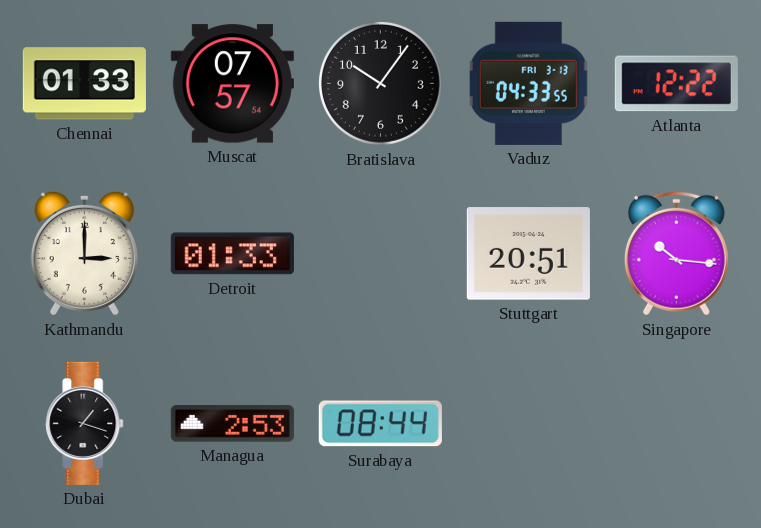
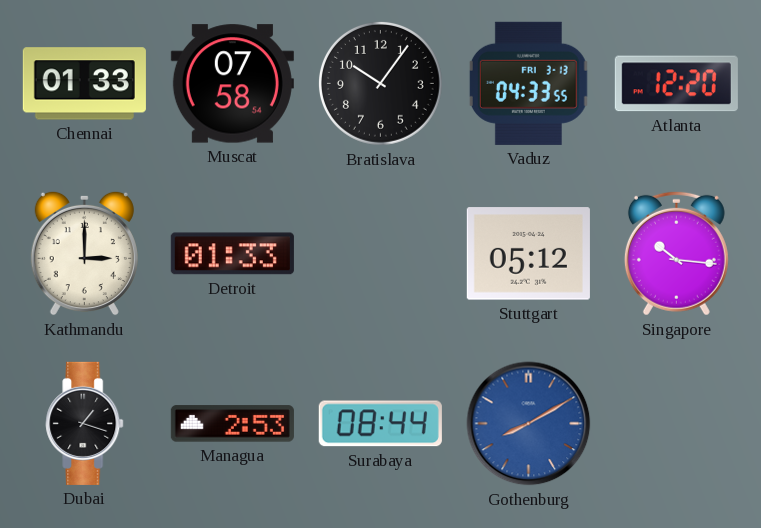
Muscat: 07:57 -> 07:58 (232, 84)
Atlanta: 12:22 -> 12:20 (676, 84)
Stuttgart: 20:51 -> 05:12 (528, 254)
Gothenburg: none -> 8:10 (529, 424)
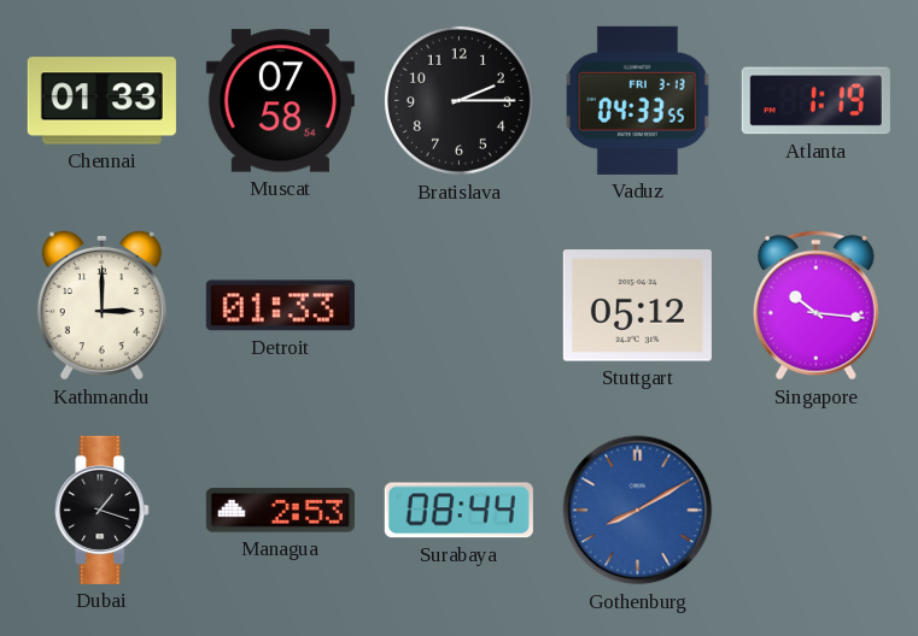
Bratislava: 10:06 -> 2:15 (458, 100)
Atlanta: 12:20 -> 1:19 (815, 101)
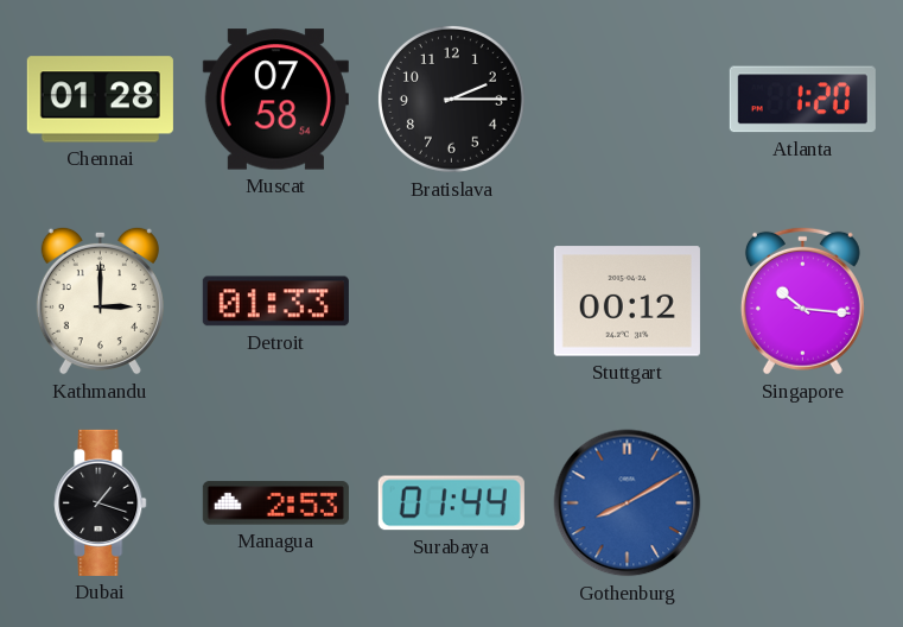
Chennai: 01:33 -> 01:28 (100, 100)
Vaduz: 04:33 -> none (637, 100)
Atlanta: 1:19 -> 1:20 (802, 100)
Stuttgart: 05:12 -> 00:12 (627, 302)
Surabaya: 08:44 -> 01:44 (451, 503)
